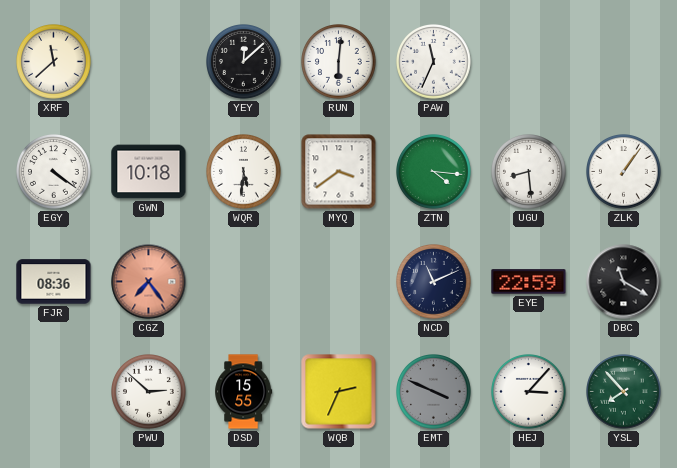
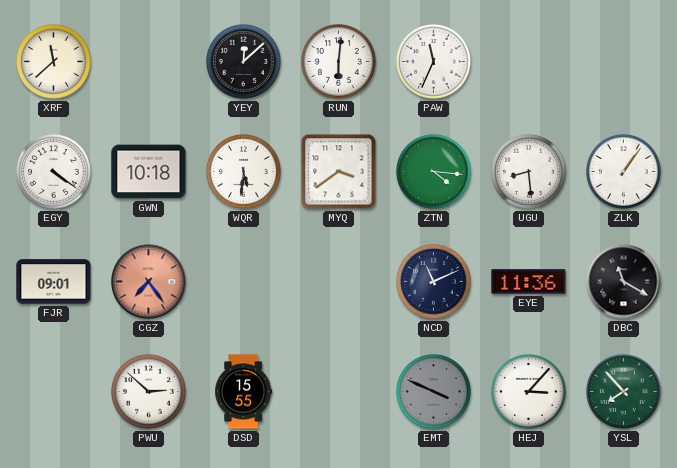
FJR: 08:36 -> 09:01 (54, 282)
EYE: 22:59 -> 11:36 (529, 282)
WQB: 2:34 -> none (339, 392)
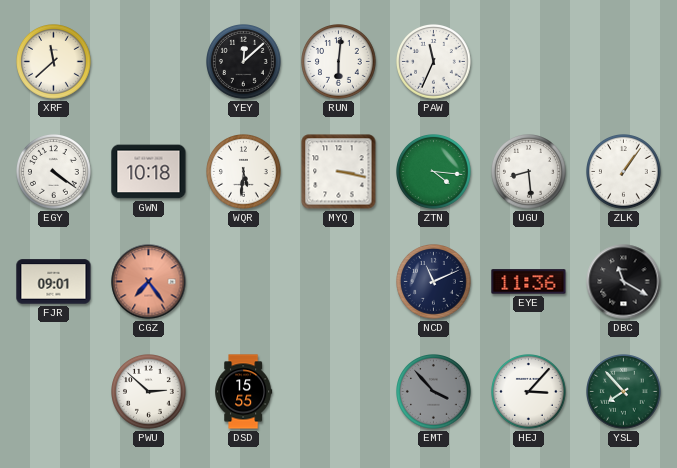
MYQ: 3:39 -> 3:17 (339, 172)
EMT: 3:49 -> 3:53 (434, 392)
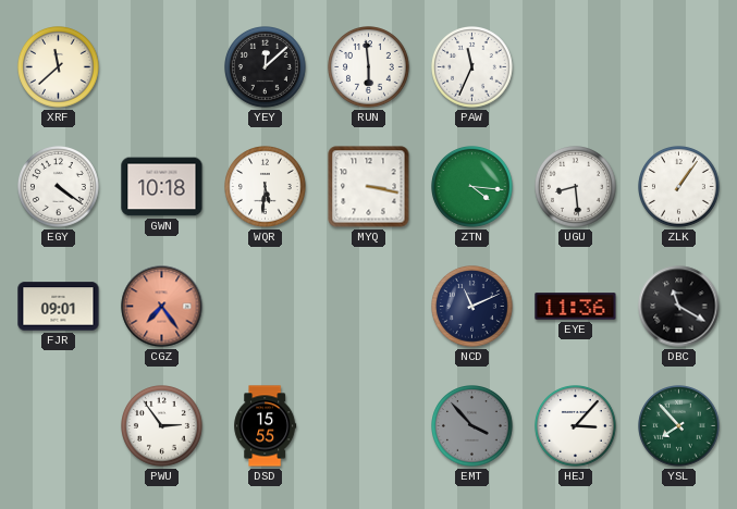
RUN: 6:01 -> 5:59 (369, 67)
PWU: 2:52 -> 2:54 (162, 426)
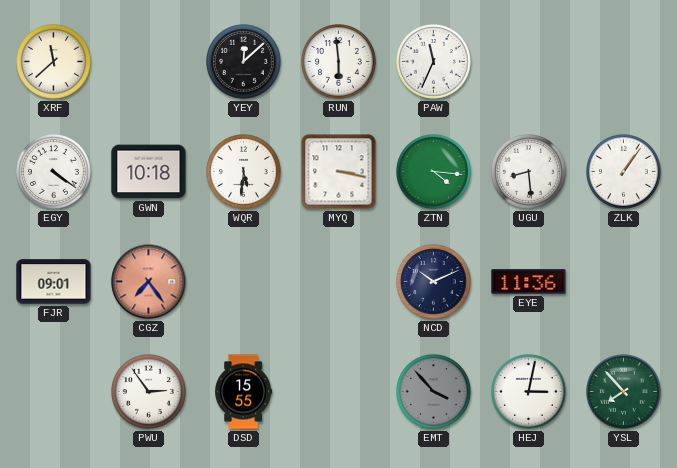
NCD: 11:11 -> 10:11 (434, 282)
DBC: 11:20 -> none (679, 307)
HEJ: 3:07 -> 3:02 (529, 392)
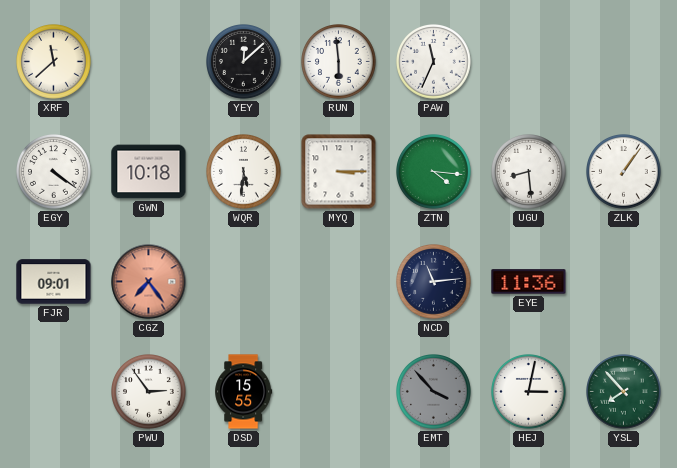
MYQ: 3:17 -> 3:15 (339, 172)
NCD: 10:11 -> 11:14 (434, 282)
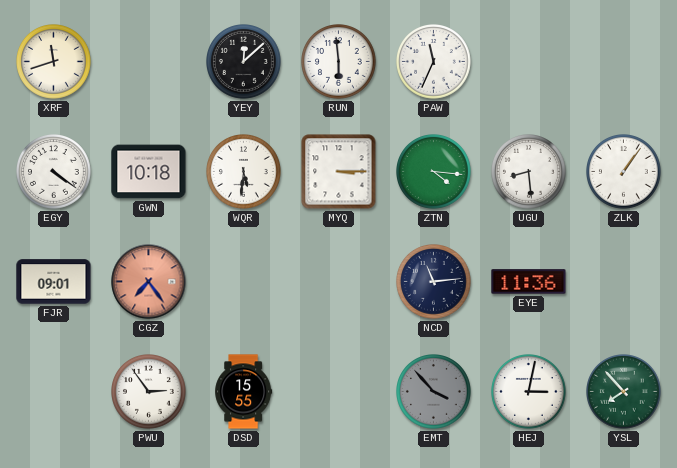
XRF: 11:38 -> 11:42 (54, 62)
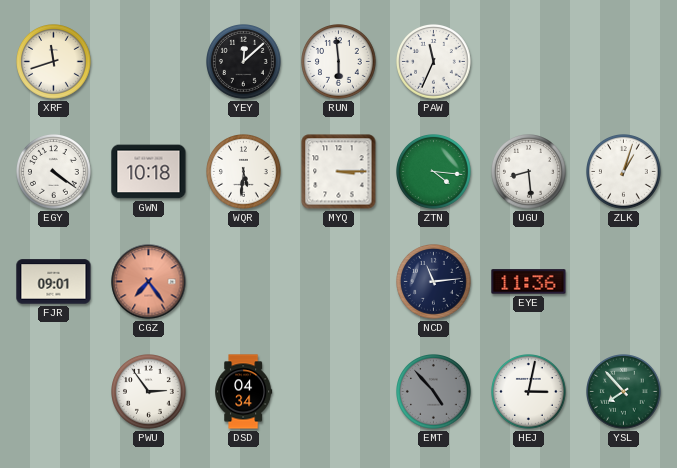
ZLK: 1:06 -> 1:03 (624, 172)
DSD: 15:55 -> 04:34 (244, 392)
EMT: 3:53 -> 4:53 (434, 392)
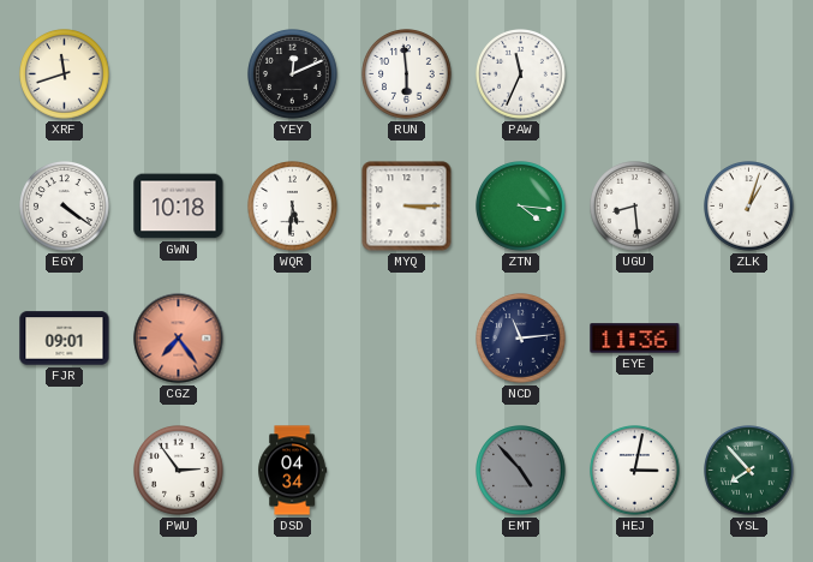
YEY: 12:08 -> 12:11 (293, 74)
